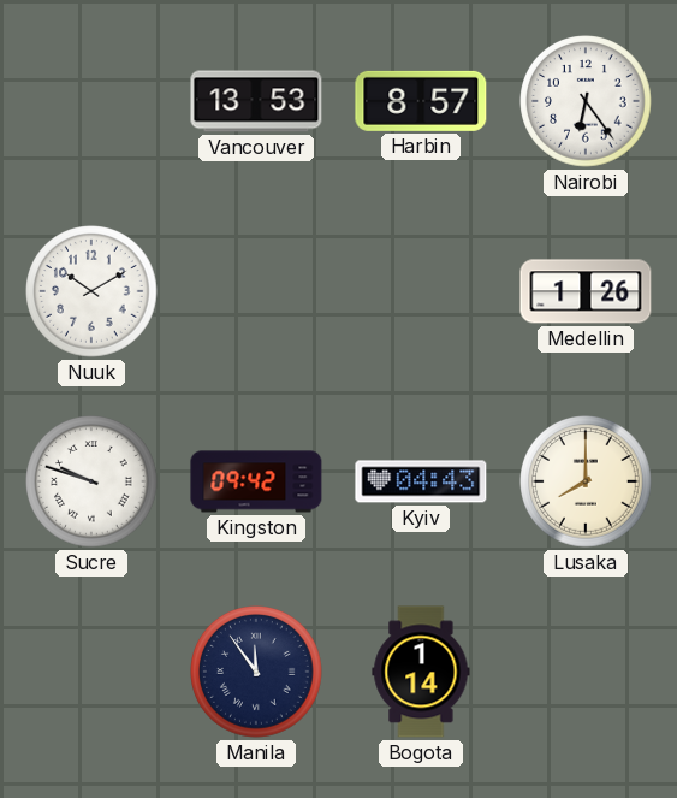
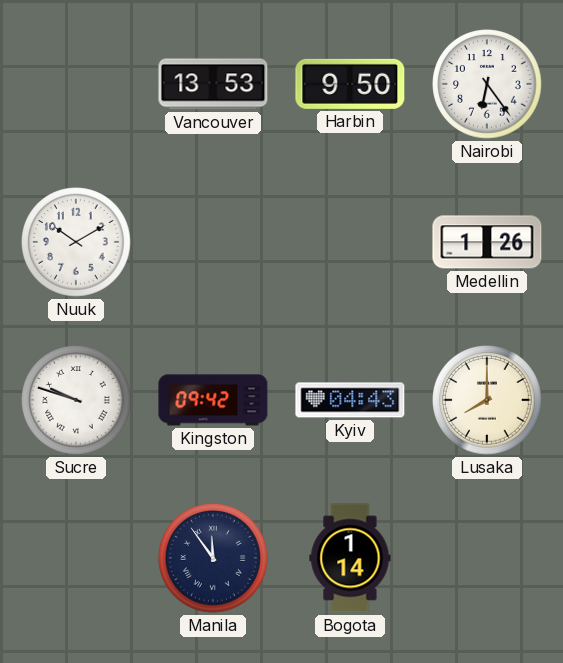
Harbin: 8:57 -> 9:50 (350, 84)
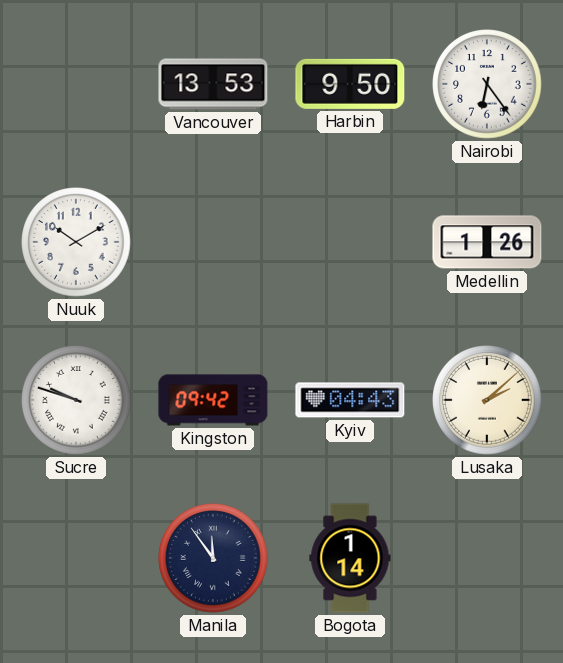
Lusaka: 8:00 -> 2:08 (487, 400)
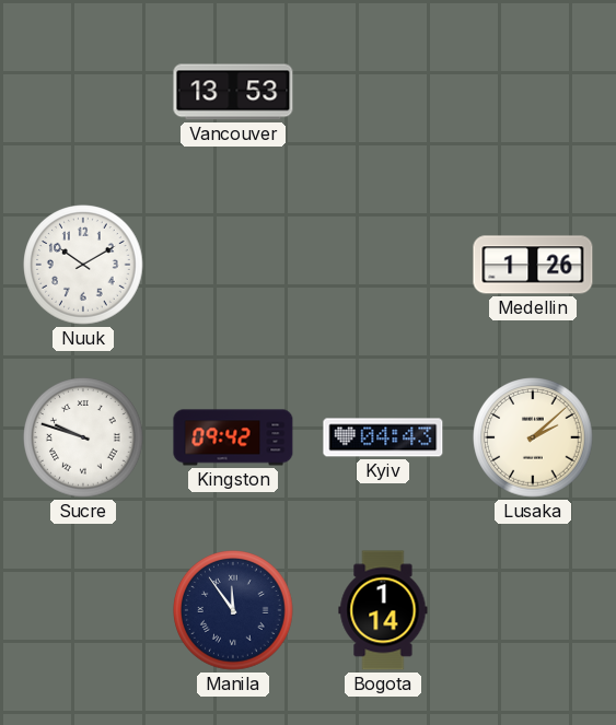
Harbin: 9:50 -> none (350, 84)
Nairobi: 6:24 -> none (487, 84)
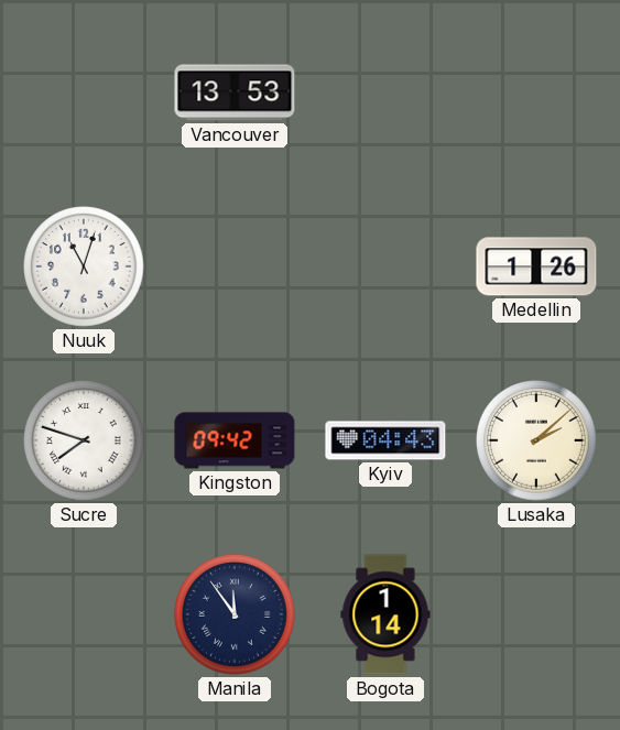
Nuuk: 10:10 -> 11:03 (84, 266)
Sucre: 9:48 -> 7:48 (84, 440)
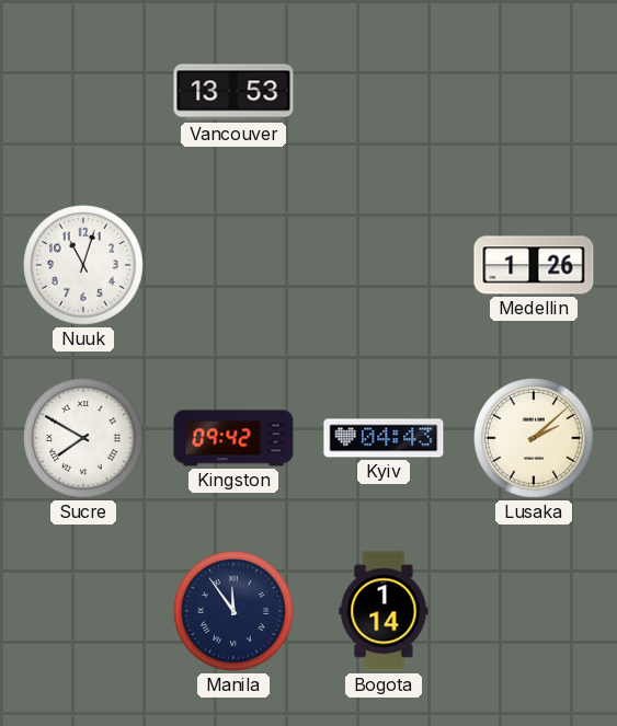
Sucre: 7:48 -> 7:50 (83, 438)
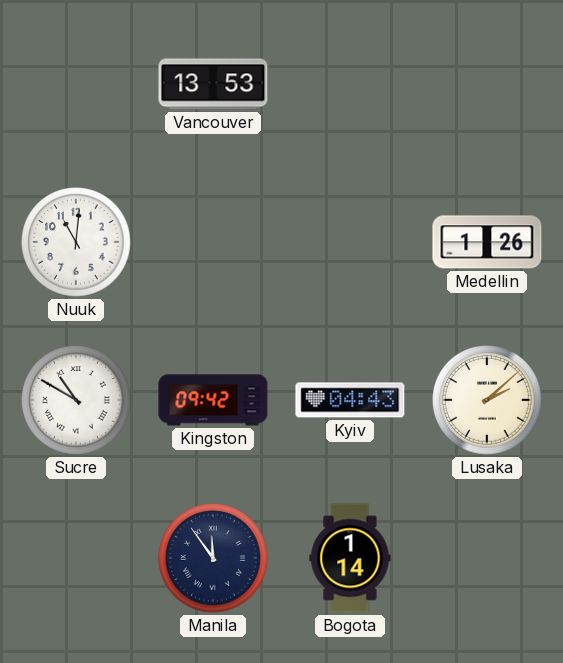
Nuuk: 11:03 -> 11:01 (76, 242)
Sucre: 7:50 -> 10:50 (76, 400)
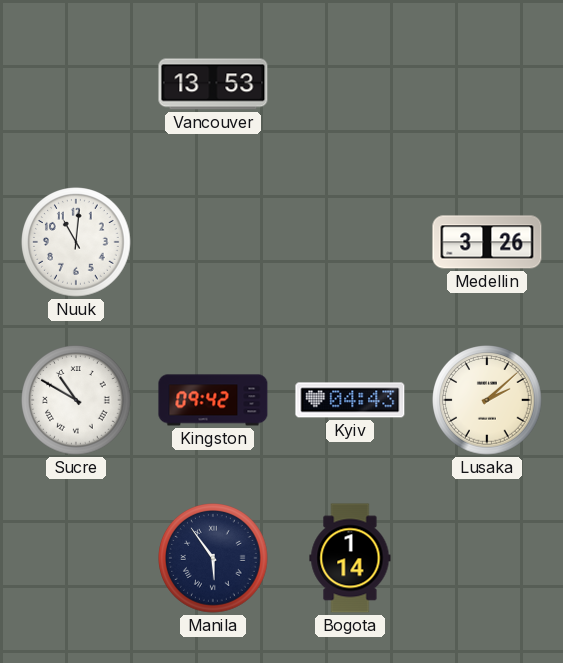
Medellin: 1:26 -> 3:26 (487, 242)
Manila: 11:54 -> 5:54 (213, 558)
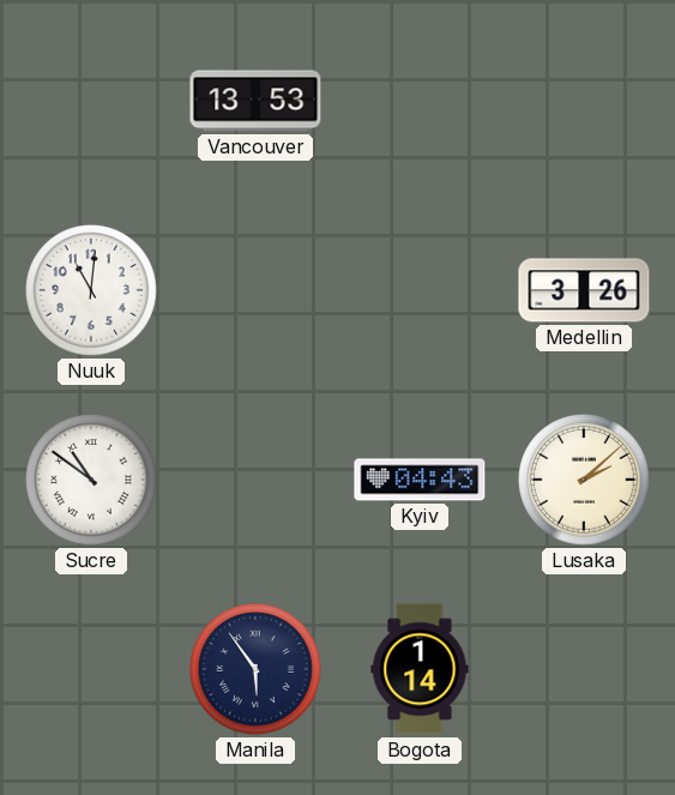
Sucre: 10:50 -> 10:51 (91, 480)
Kingston: 09:42 -> none (213, 400)
